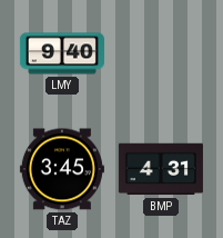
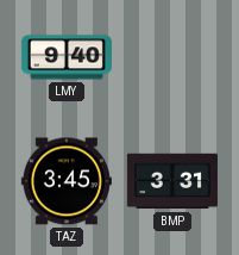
BMP: 4:31 -> 3:31 (172, 181)
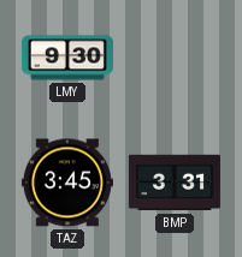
LMY: 9:40 -> 9:30 (67, 58)
